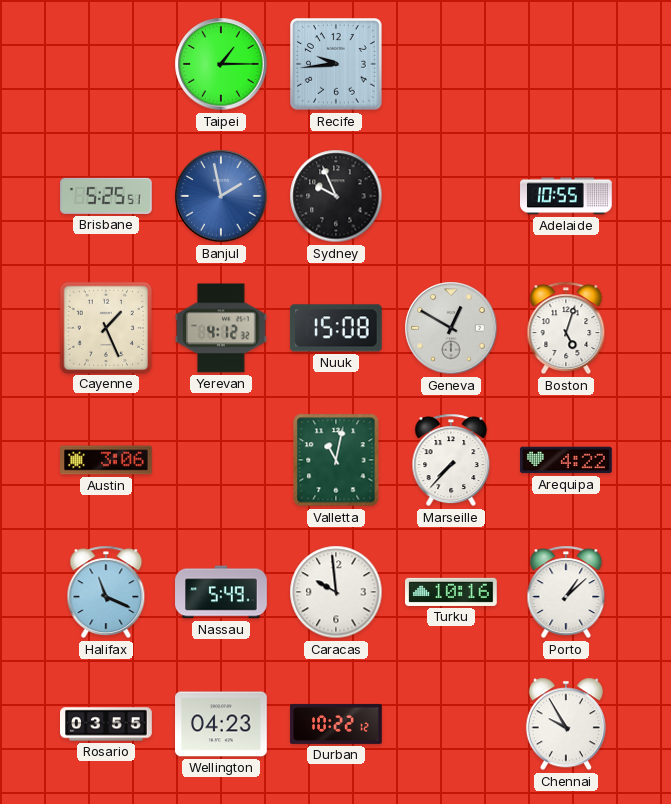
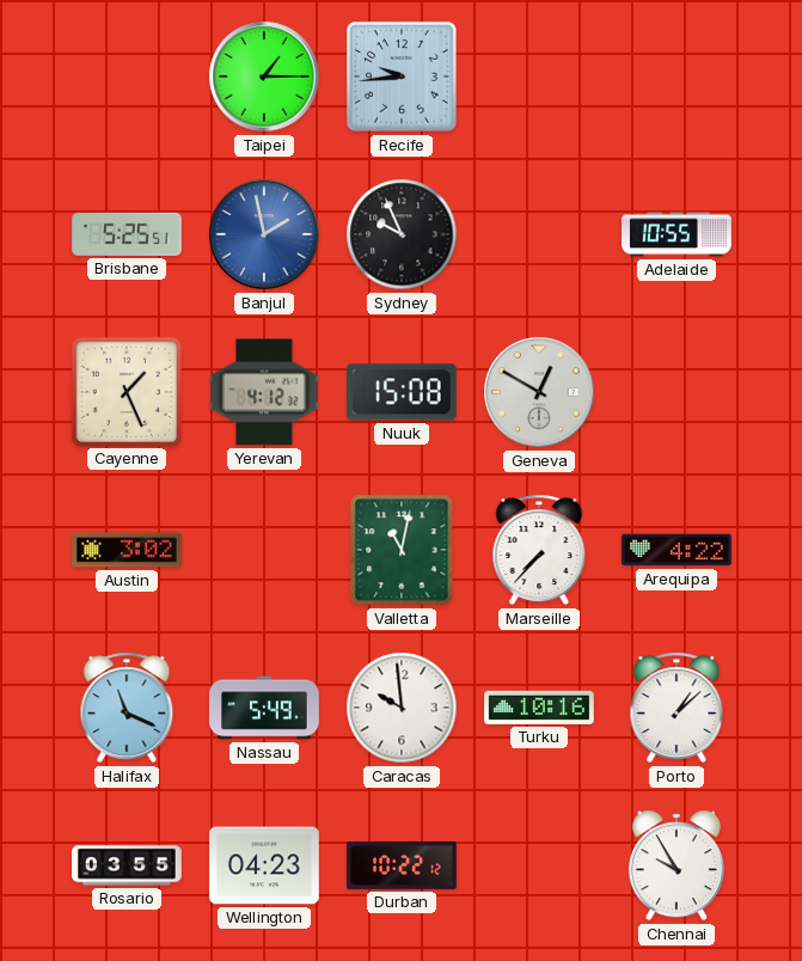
Boston: 5:03 -> none (566, 328)
Austin: 3:06 -> 3:02 (127, 550)
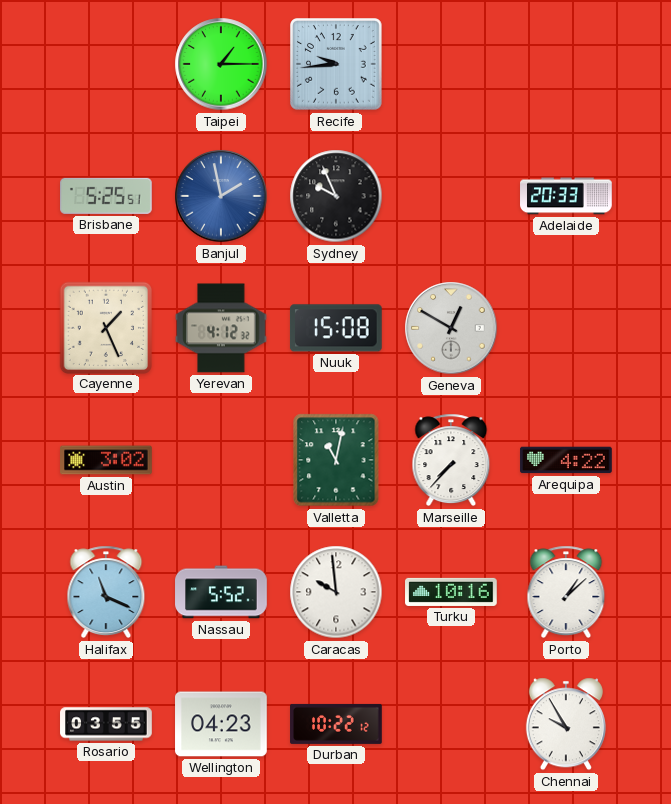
Adelaide: 10:55 -> 20:33 (566, 196)
Nassau: 5:49 -> 5:52 (221, 592)
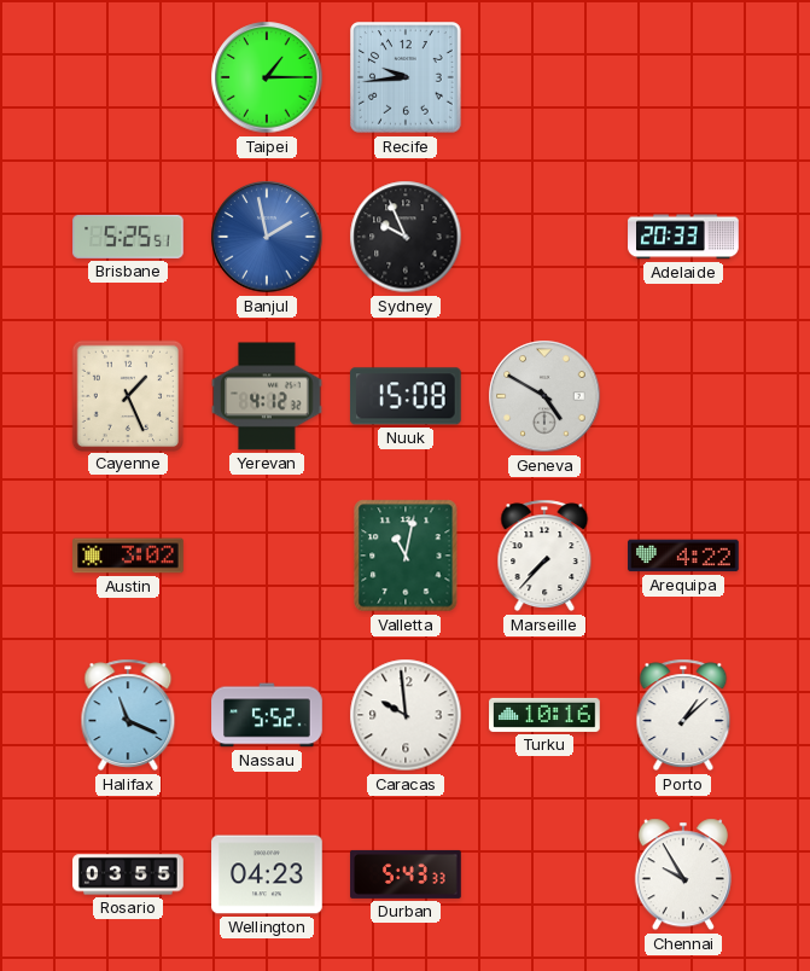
Geneva: 12:50 -> 4:50 (544, 396)
Durban: 10:22 -> 5:43 (406, 874)
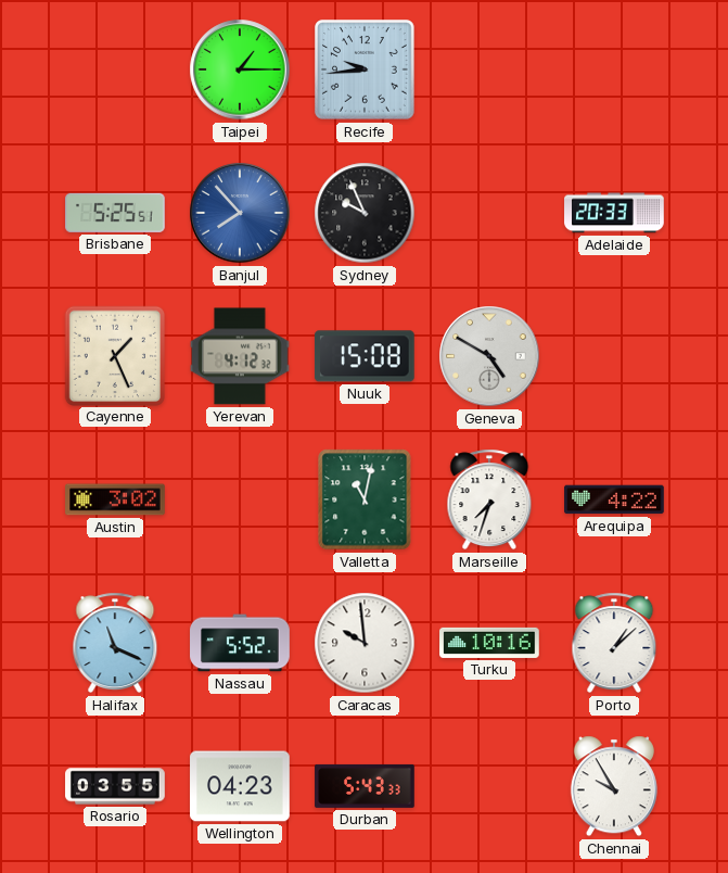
Banjul: 1:58 -> 7:53 (240, 213)
Marseille: 7:37 -> 7:33 (489, 499)
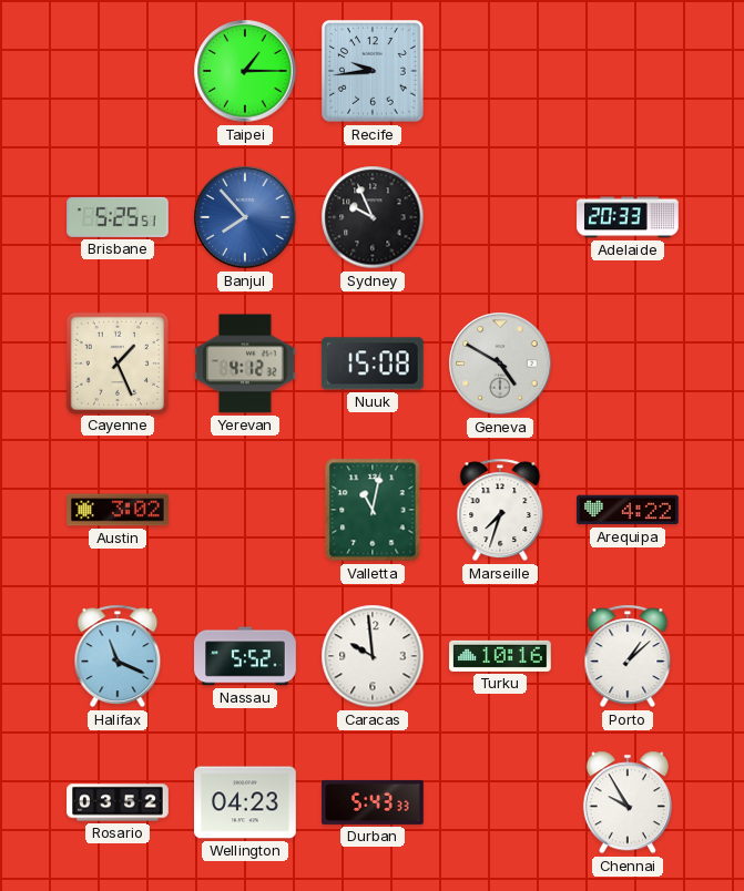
Rosario: 03:55 -> 03:52 (118, 802)
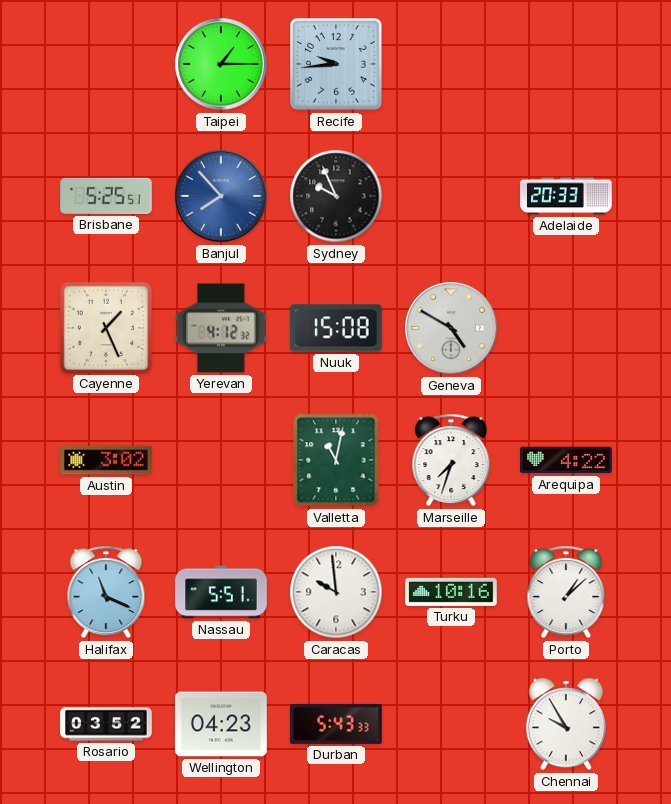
Nassau: 5:52 -> 5:51 (221, 592)
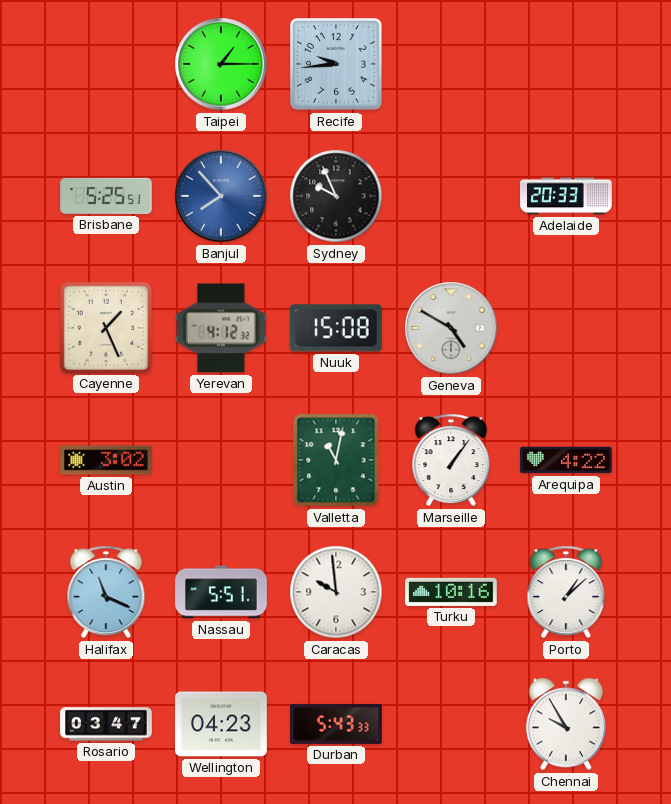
Marseille: 7:33 -> 1:06 (451, 460)
Rosario: 03:52 -> 03:47 (106, 724)
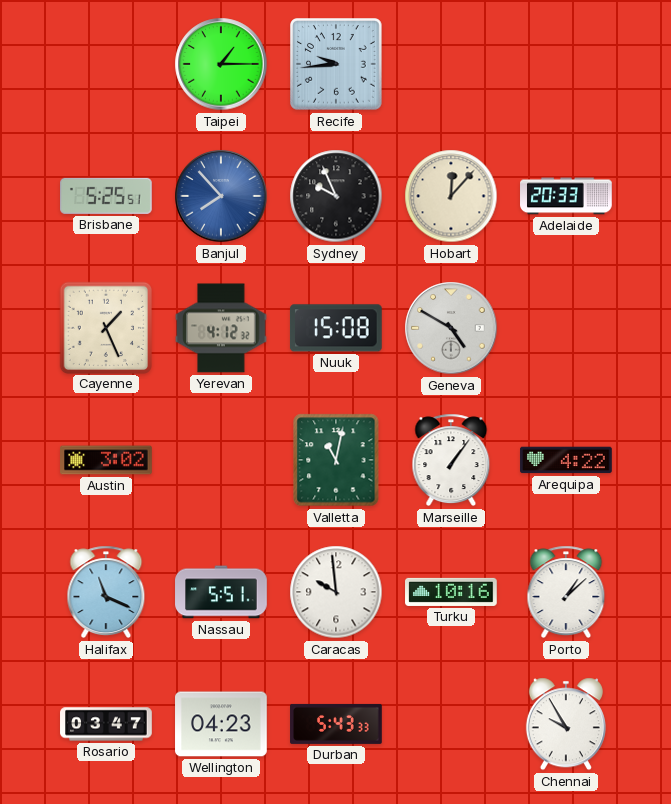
Hobart: none -> 12:07 (451, 196)
